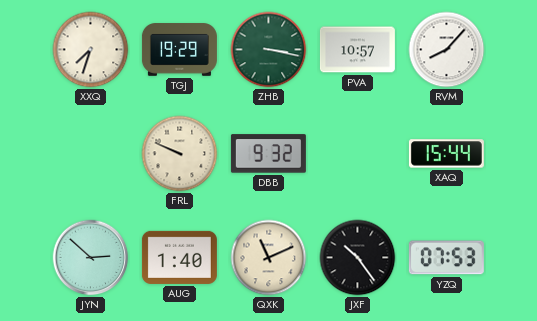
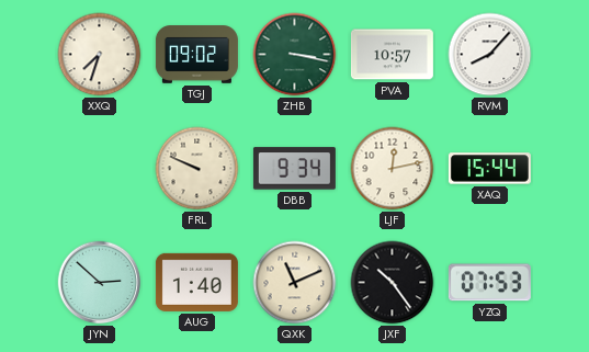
TGJ: 19:29 -> 09:02 (196, 55)
DBB: 9:32 -> 9:34 (294, 169)
LJF: none -> 12:13 (393, 169)
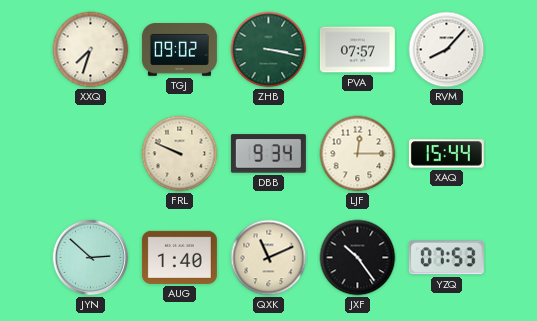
PVA: 10:57 -> 07:57 (357, 50)
LJF: 12:13 -> 12:15 (358, 154)
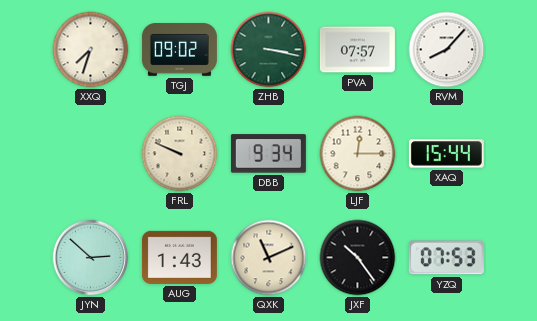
AUG: 1:40 -> 1:43 (179, 257)
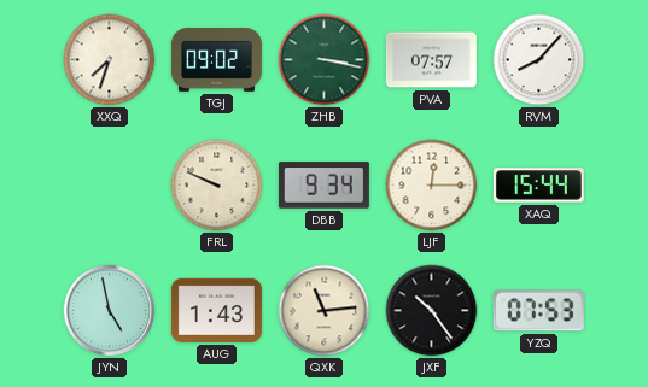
JYN: 2:52 -> 4:58 (110, 311)
QXK: 11:11 -> 11:14 (325, 311)
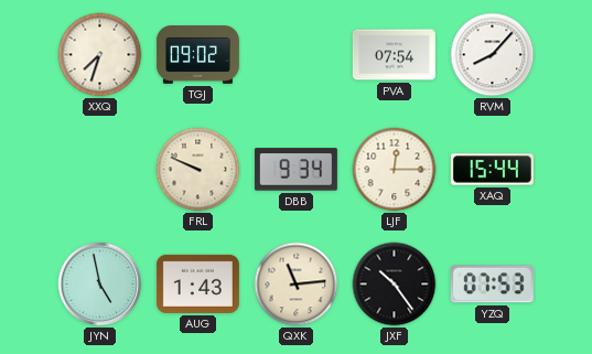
ZHB: 3:17 -> none (325, 60)
PVA: 07:57 -> 07:54 (394, 55)
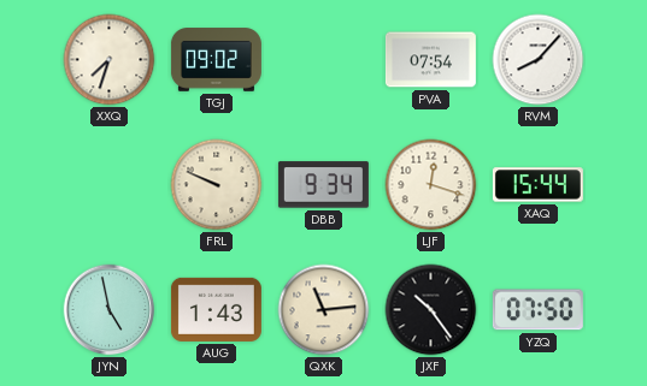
LJF: 12:15 -> 12:18 (431, 185)
YZQ: 07:53 -> 07:50 (537, 310)
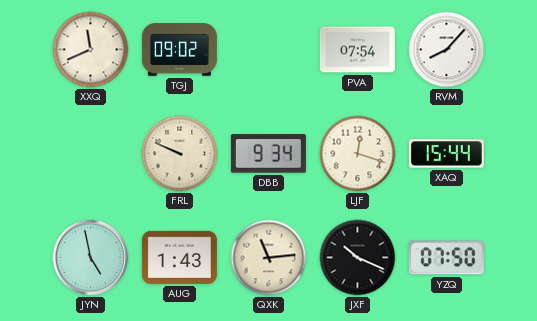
XXQ: 7:33 -> 11:41 (91, 50)
JXF: 10:24 -> 10:19 (358, 258)
